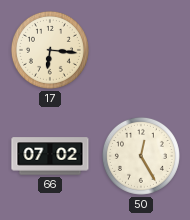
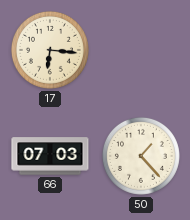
66: 07:02 -> 07:03 (50, 156)
50: 12:25 -> 1:23 (141, 156)
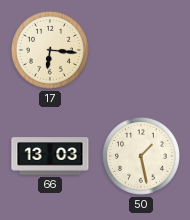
66: 07:03 -> 13:03 (50, 156)
50: 1:23 -> 1:28 (141, 156)
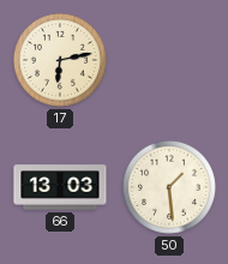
17: 6:16 -> 6:13 (60, 60)
50: 1:28 -> 1:29 (169, 187)
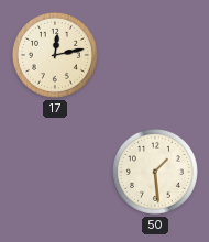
17: 6:13 -> 12:13 (55, 55)
66: 13:03 -> none (60, 187)
